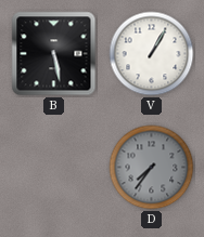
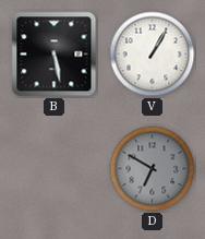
D: 7:36 -> 6:50 (153, 169)
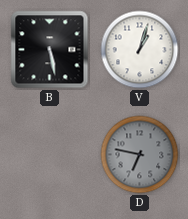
V: 1:05 -> 1:03 (140, 50)
D: 6:50 -> 6:47 (140, 155)
